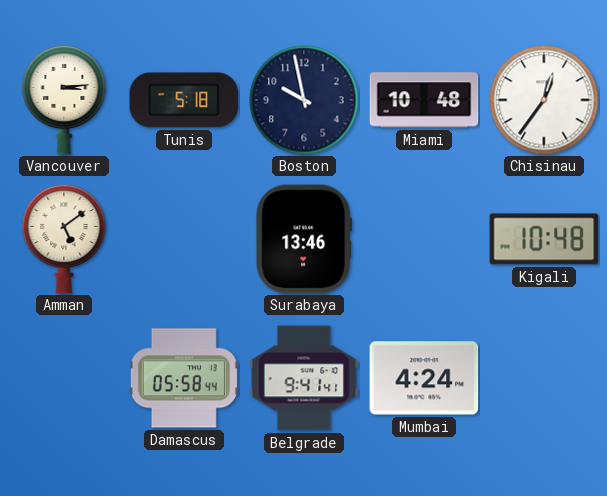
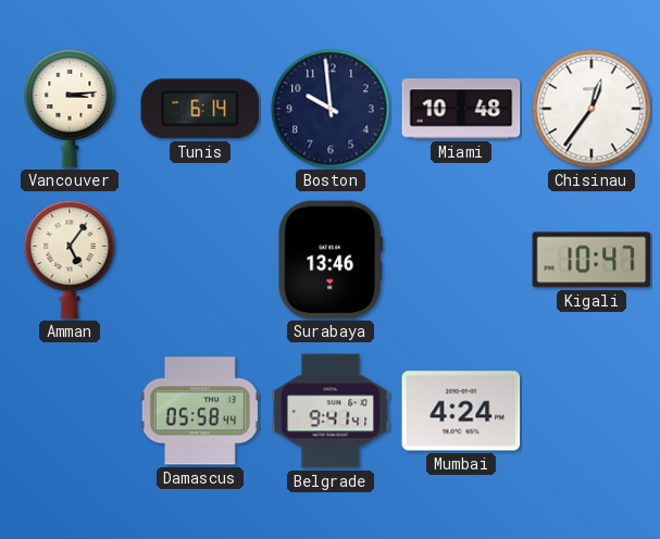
Tunis: 5:18 -> 6:14 (200, 109)
Boston: 9:58 -> 9:59 (331, 109)
Amman: 5:09 -> 5:06 (70, 260)
Kigali: 10:48 -> 10:47 (591, 260)
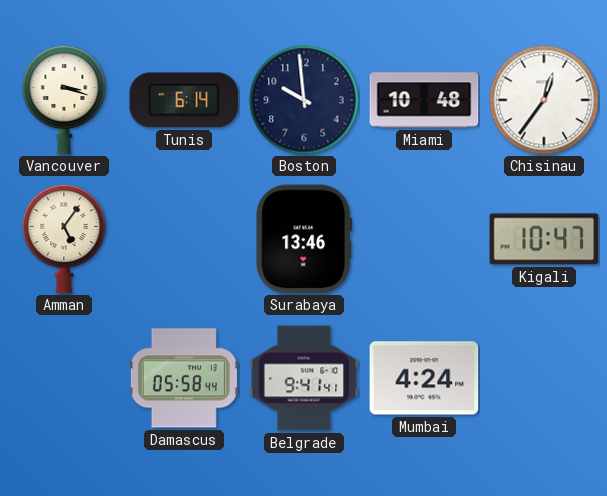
Vancouver: 3:14 -> 3:18 (64, 100)
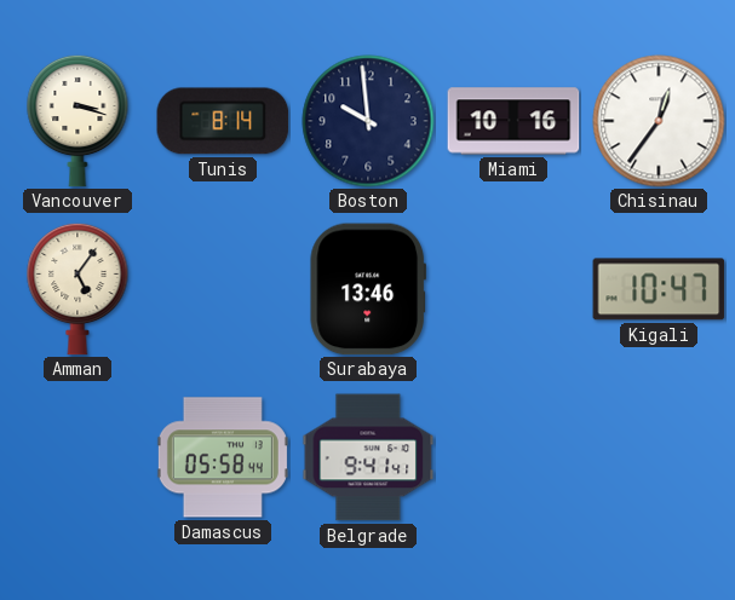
Tunis: 6:14 -> 8:14 (223, 121)
Miami: 10:48 -> 10:16 (513, 121)
Mumbai: 4:24 -> none (424, 378)
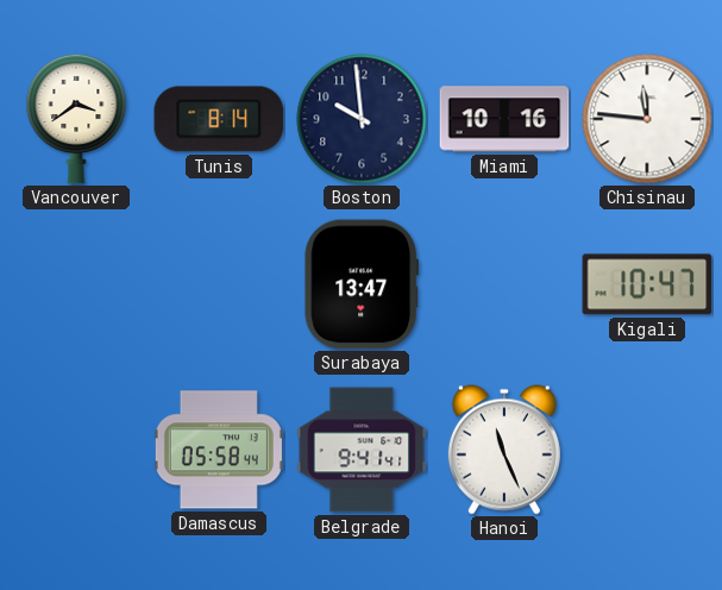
Vancouver: 3:18 -> 3:39 (76, 119)
Chisinau: 12:36 -> 11:46 (647, 119)
Amman: 5:06 -> none (77, 289)
Surabaya: 13:46 -> 13:47 (360, 284)
Hanoi: none -> 11:26 (504, 450)
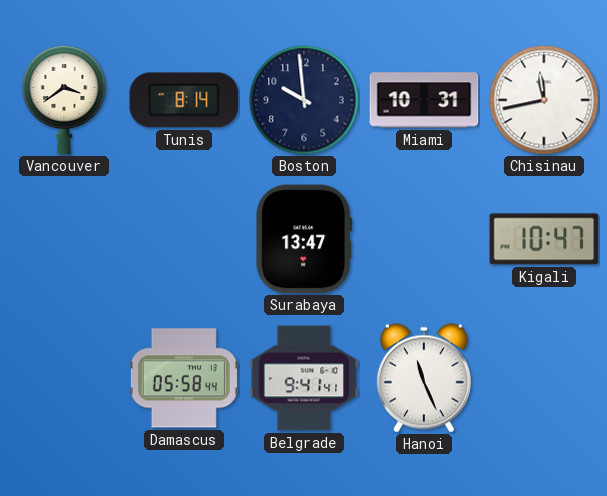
Miami: 10:16 -> 10:31 (424, 100)
Chisinau: 11:46 -> 11:43 (544, 100)
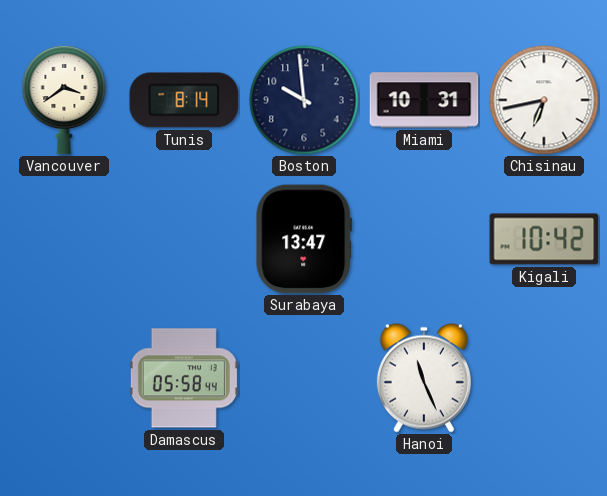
Chisinau: 11:43 -> 6:43 (544, 100)
Kigali: 10:47 -> 10:42 (544, 239)
Belgrade: 9:41 -> none (304, 378)
